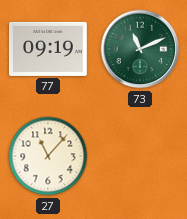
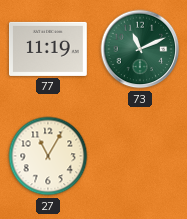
77: 09:19 -> 11:19 (48, 49)
27: 11:07 -> 11:05 (48, 156)
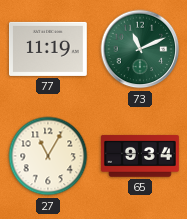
65: none -> 9:34 (141, 156)
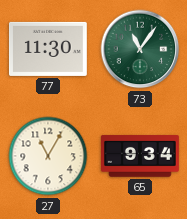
77: 11:19 -> 11:30 (48, 49)
73: 11:11 -> 11:06 (140, 49)
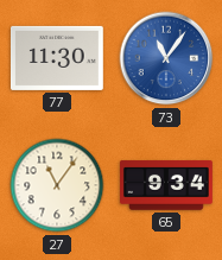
73 dial: green -> blue (166, 58)
27: 11:05 -> 11:06 (57, 185)
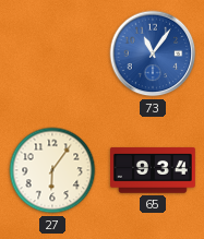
77: 11:30 -> none (57, 58)
27: 11:06 -> 6:06 (52, 170)
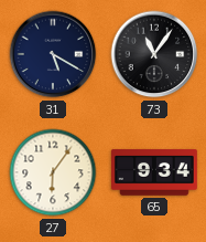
31: none -> 5:20 (53, 54)
73 dial: blue -> black (154, 54)
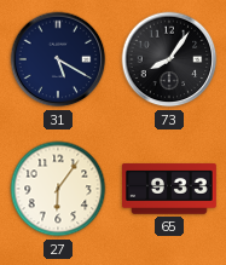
73: 11:06 -> 8:06 (169, 59)
65: 9:34 -> 9:33 (170, 189)
